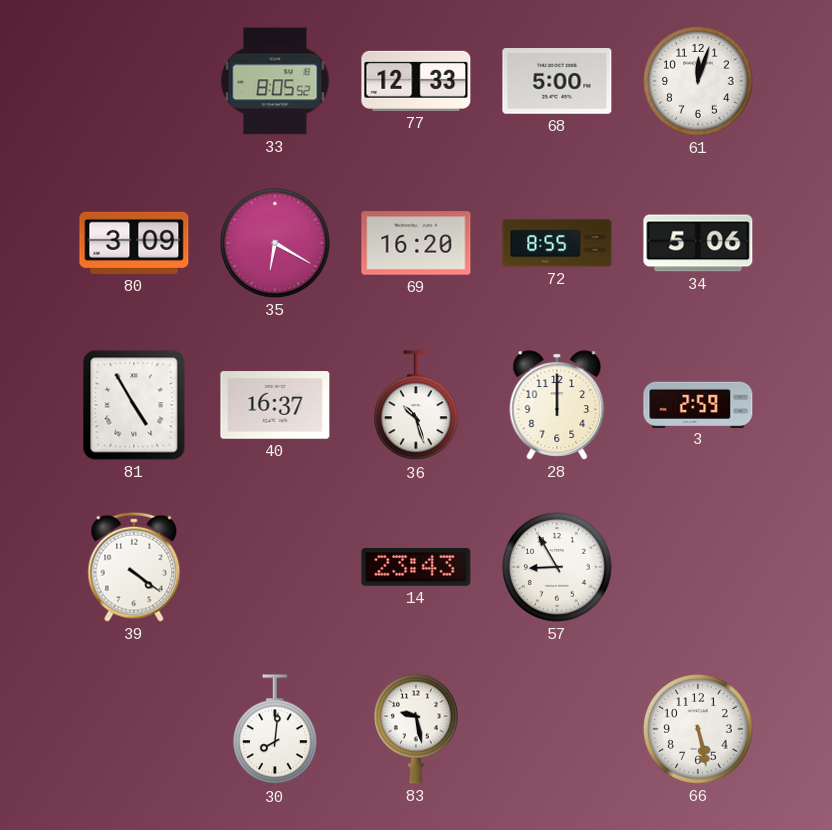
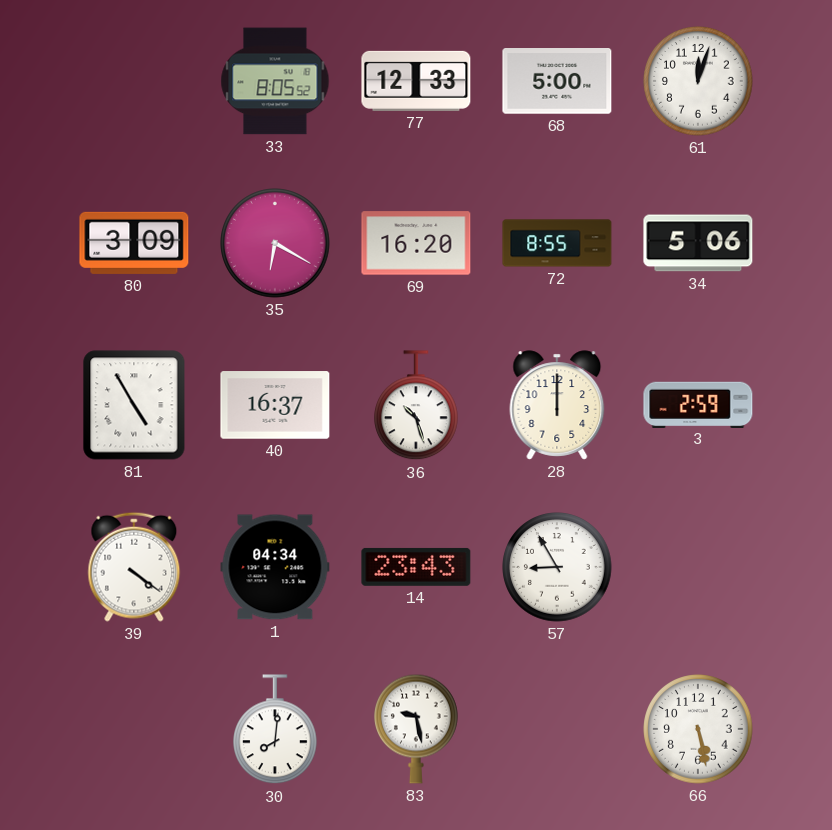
1: none -> 04:34 (275, 567)
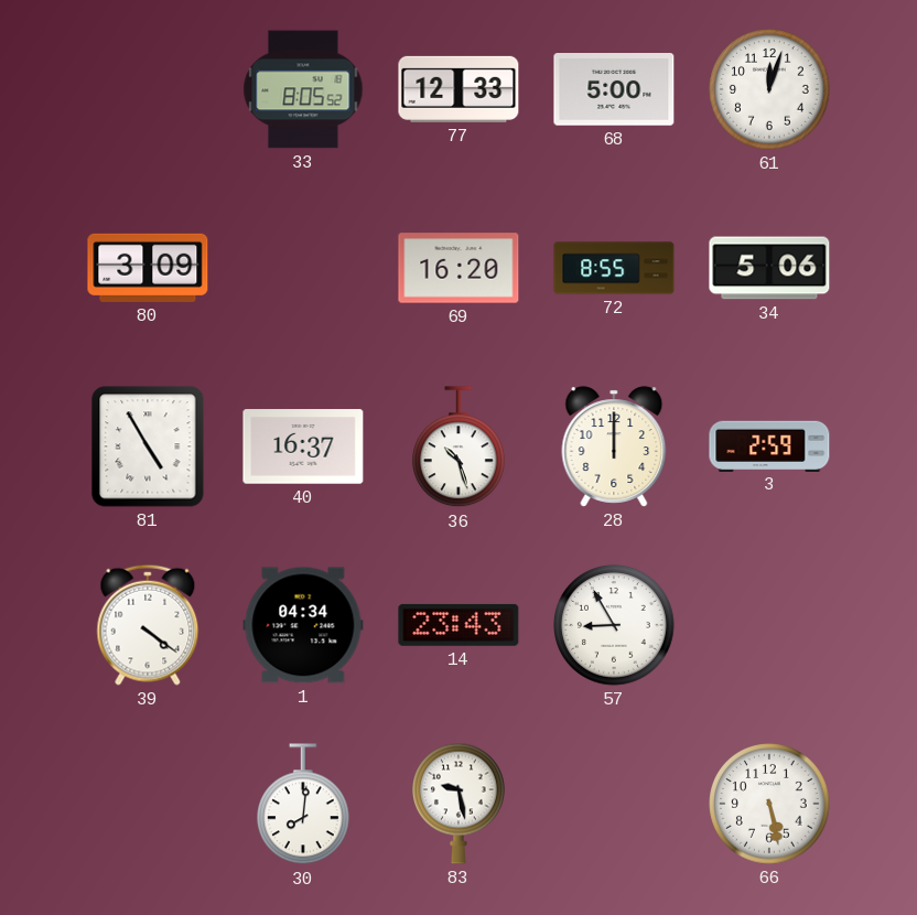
35: 6:20 -> none (275, 243)
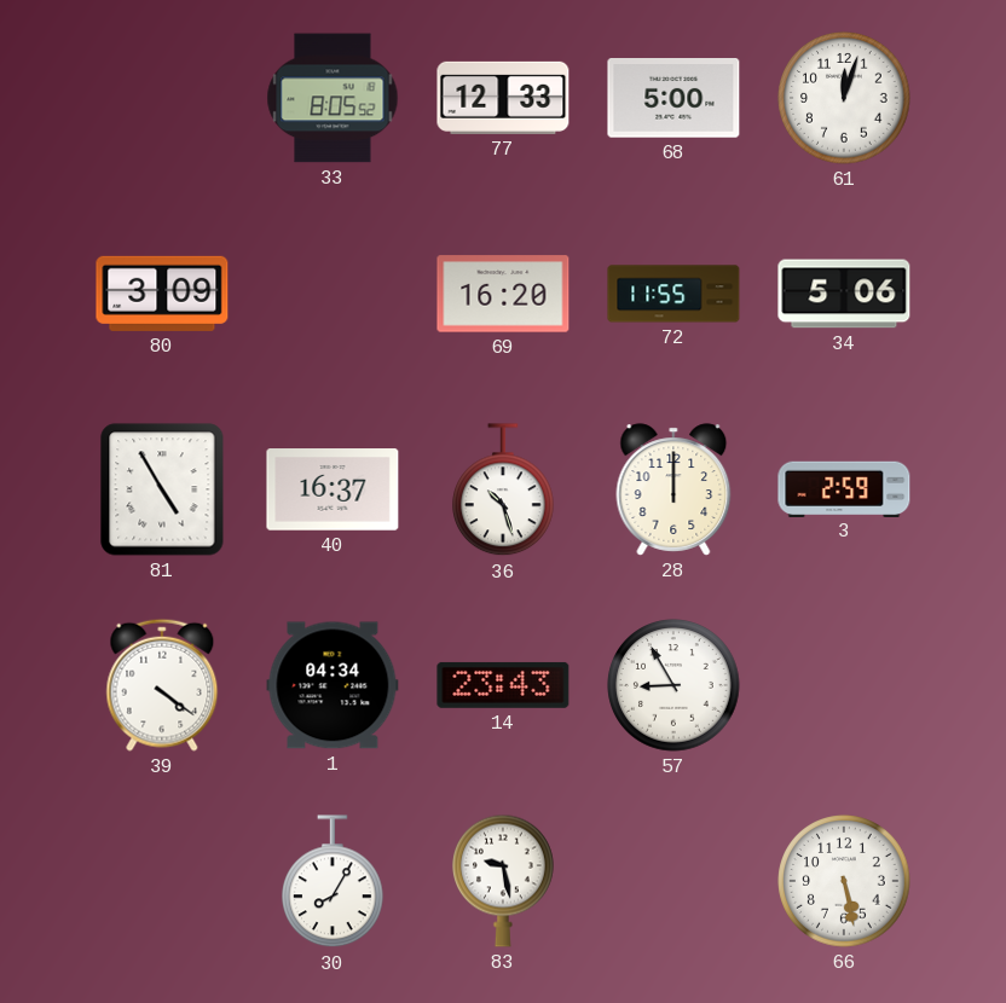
72: 8:55 -> 11:55 (673, 294)
30: 8:01 -> 8:05 (334, 882)
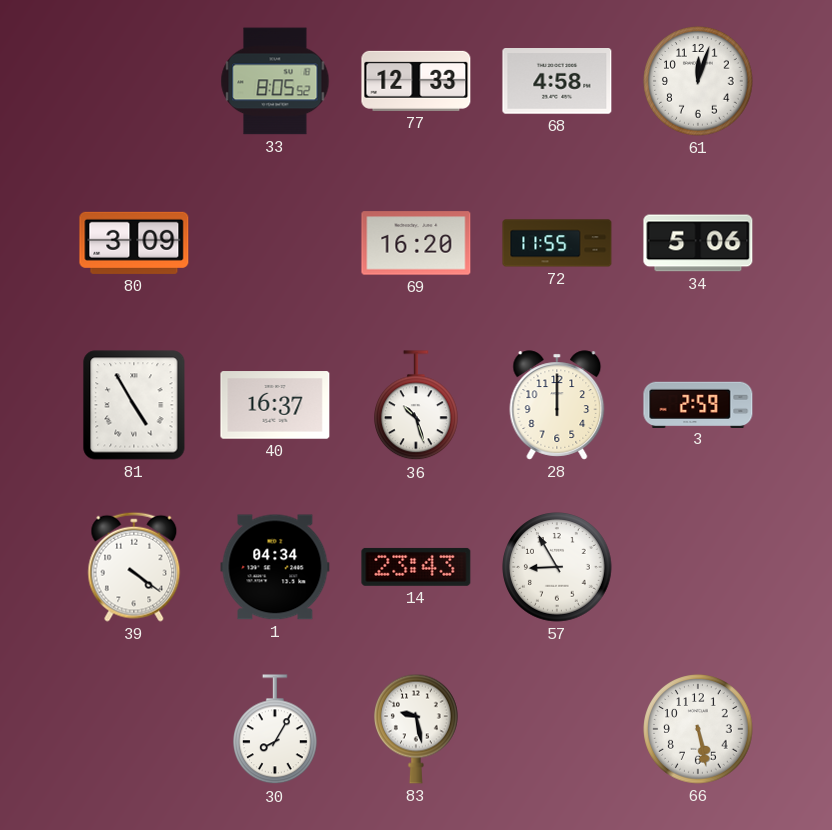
68: 5:00 -> 4:58 (557, 82)
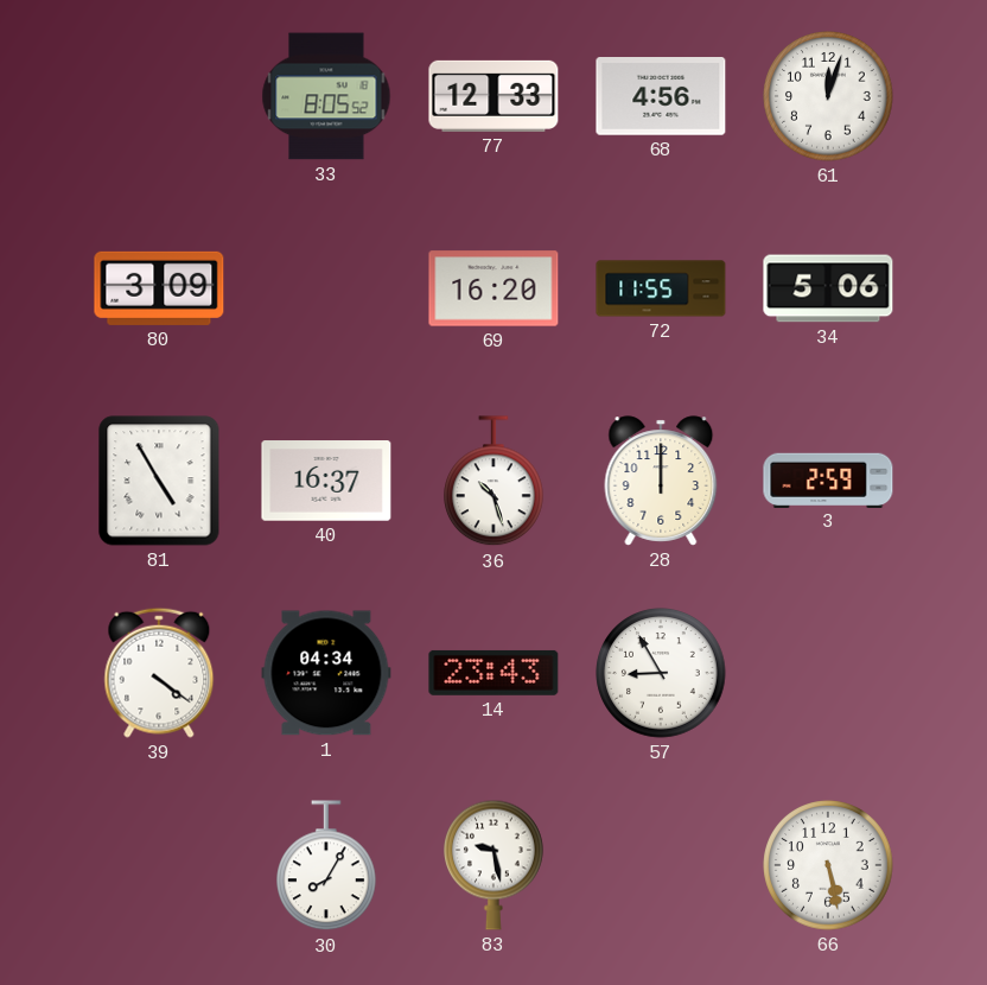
68: 4:58 -> 4:56 (661, 97)
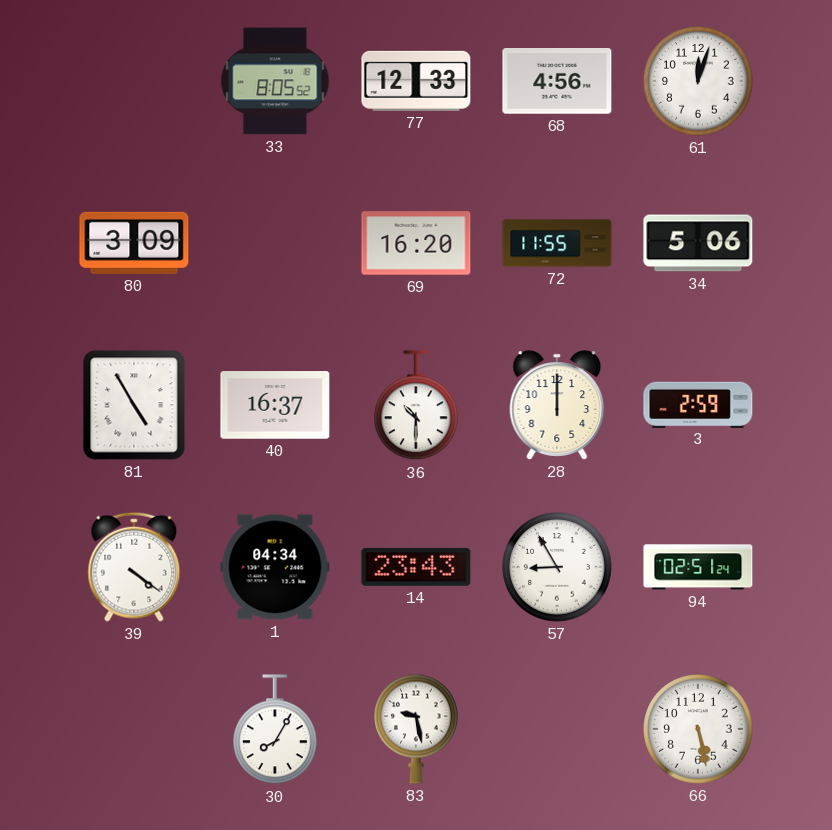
36: 10:27 -> 10:30 (417, 406)
94: none -> 02:51 (698, 567)
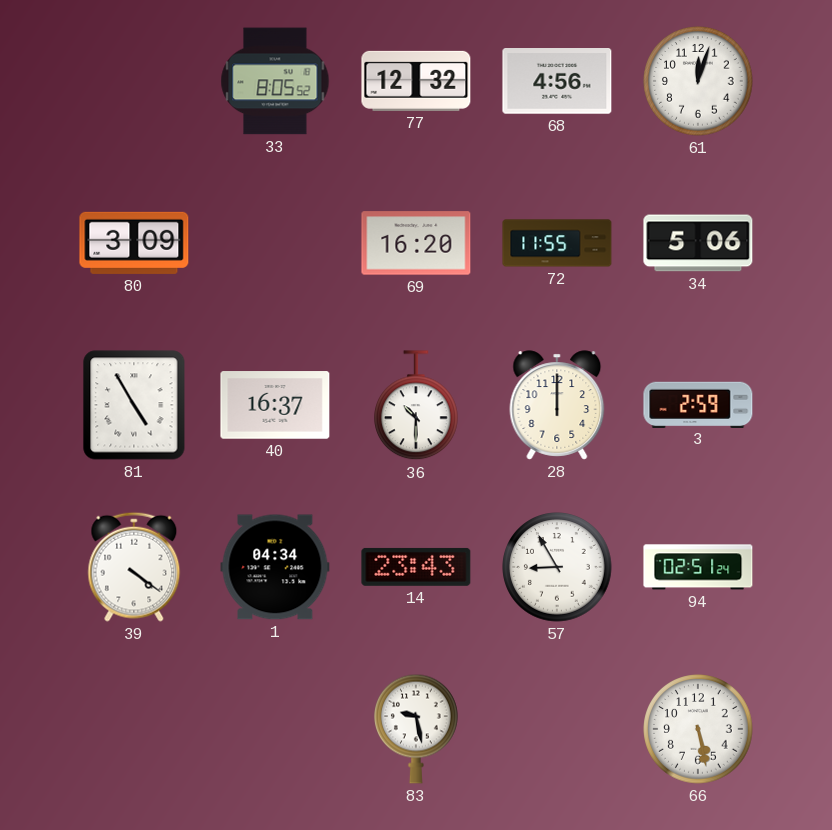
77: 12:33 -> 12:32 (416, 81)
30: 8:05 -> none (276, 730)
